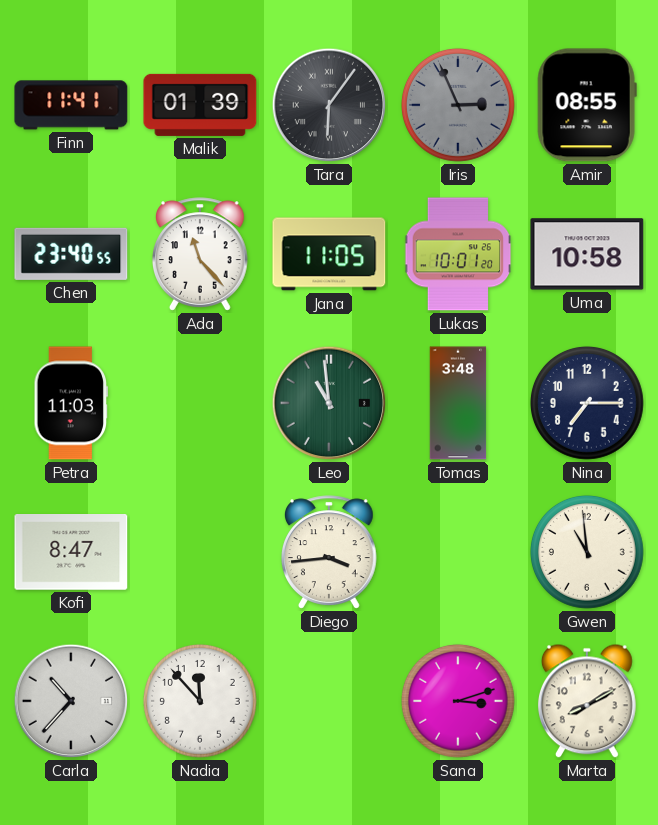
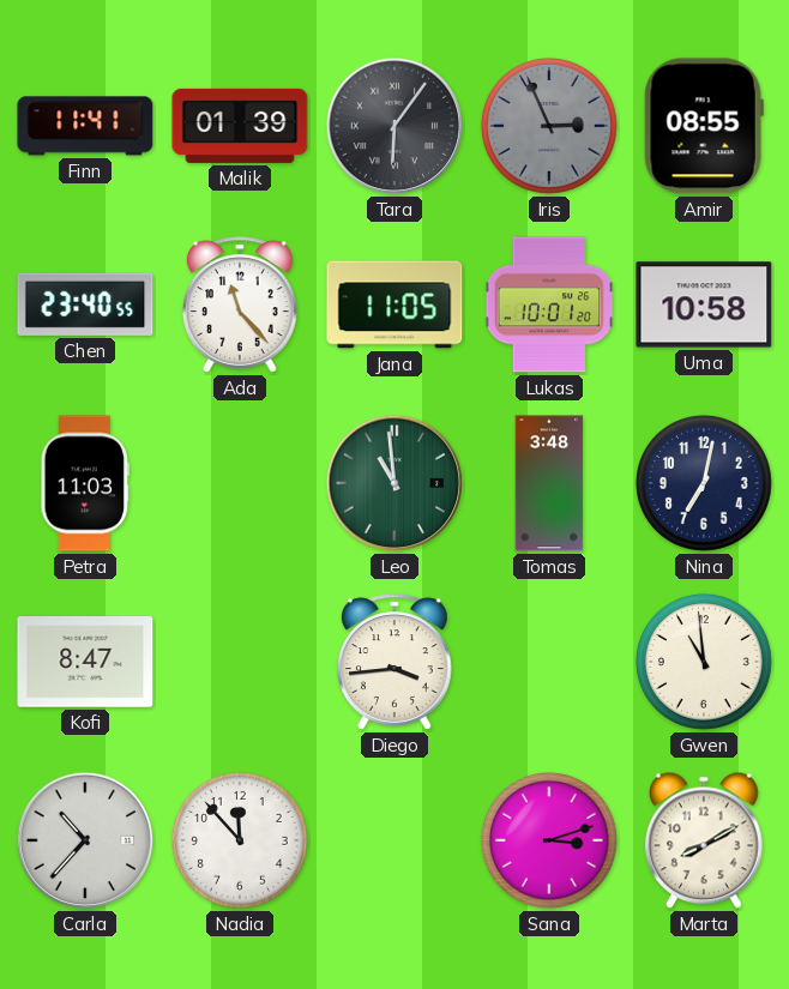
Nina: 7:15 -> 7:02 (704, 483)
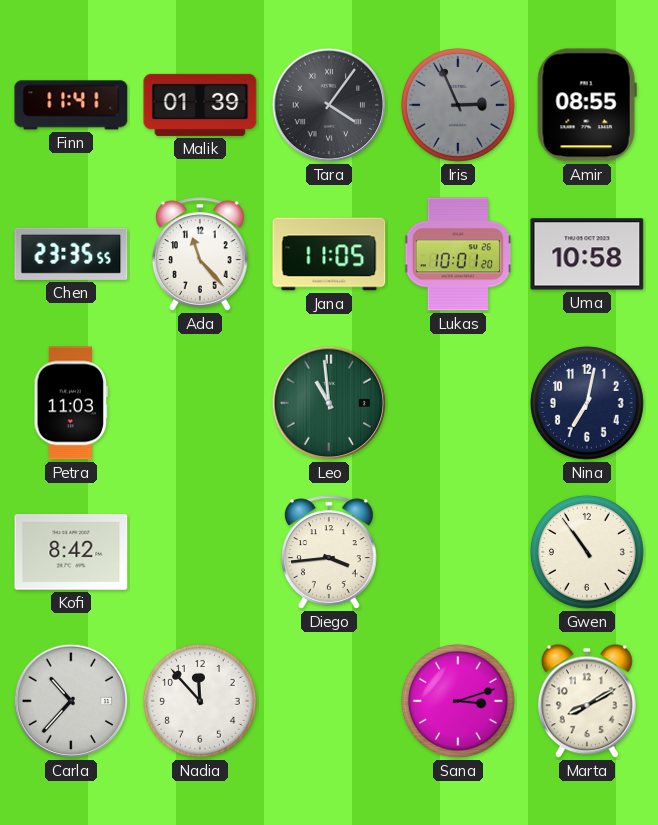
Tara: 6:06 -> 4:06 (329, 105)
Chen: 23:40 -> 23:35 (71, 254)
Tomas: 3:48 -> none (549, 483)
Kofi: 8:47 -> 8:42 (71, 553)
Gwen: 10:59 -> 10:54 (587, 552)
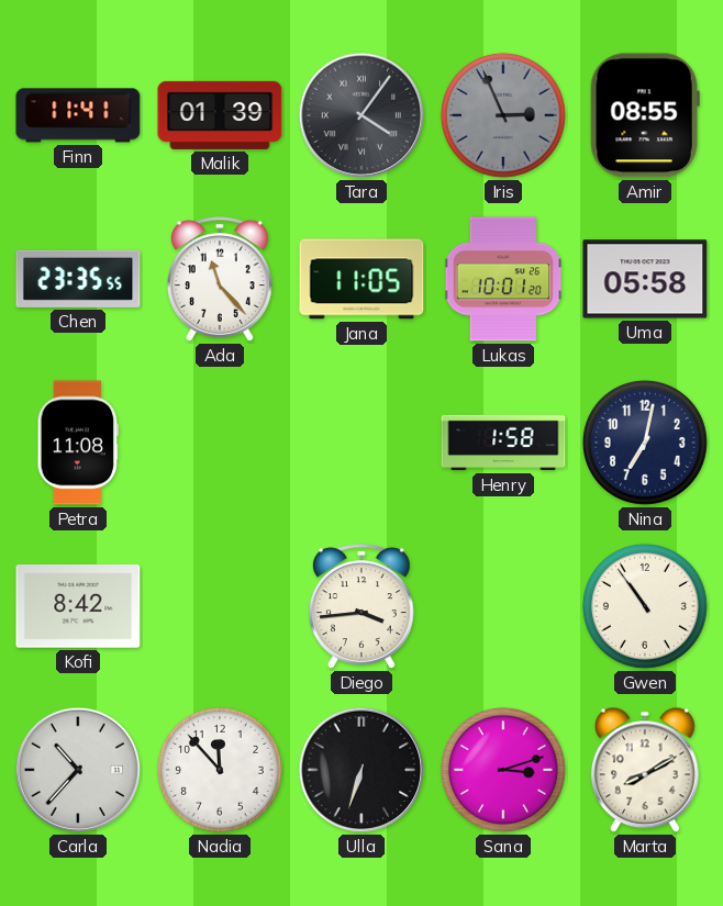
Uma: 10:58 -> 05:58 (645, 279)
Petra: 11:03 -> 11:08 (78, 443)
Leo: 10:59 -> none (329, 403)
Henry: none -> 1:58 (503, 443)
Ulla: none -> 6:33 (361, 770)
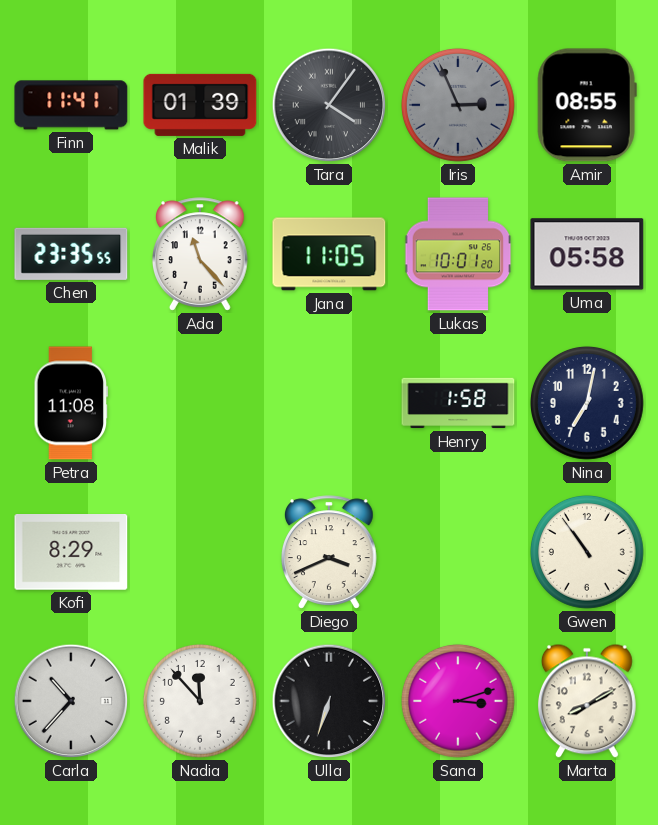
Kofi: 8:42 -> 8:29 (71, 553)
Diego: 3:44 -> 3:41 (329, 552)
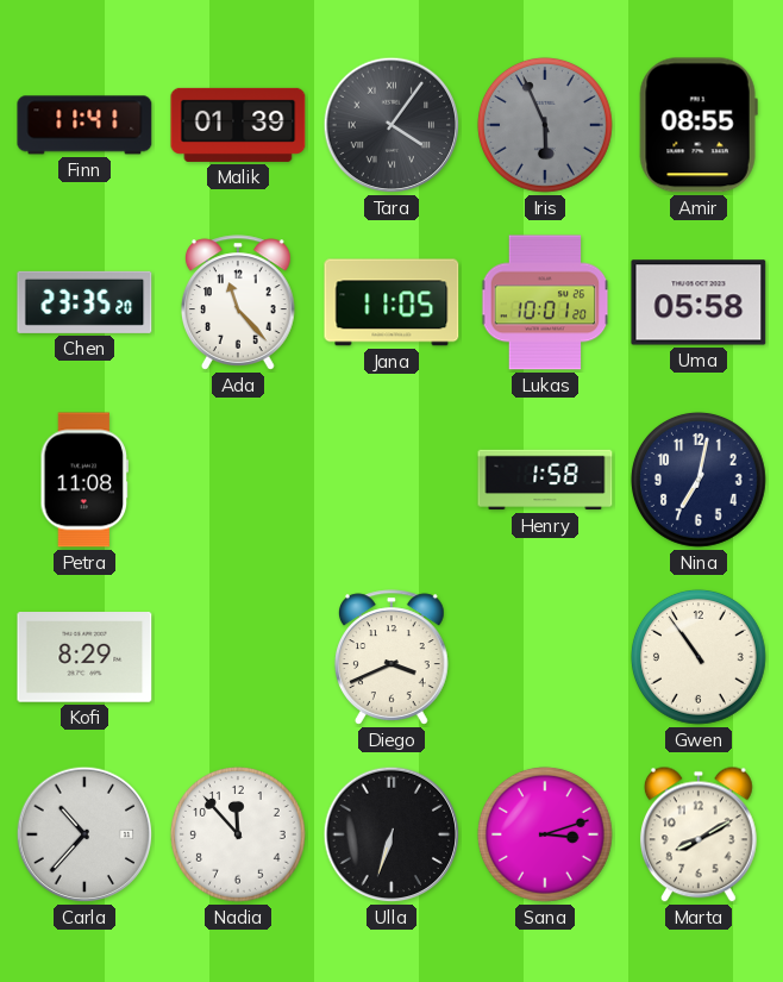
Iris: 2:56 -> 5:56 (545, 125)
Chen: 23:35:55 -> 23:35:20 (84, 302)
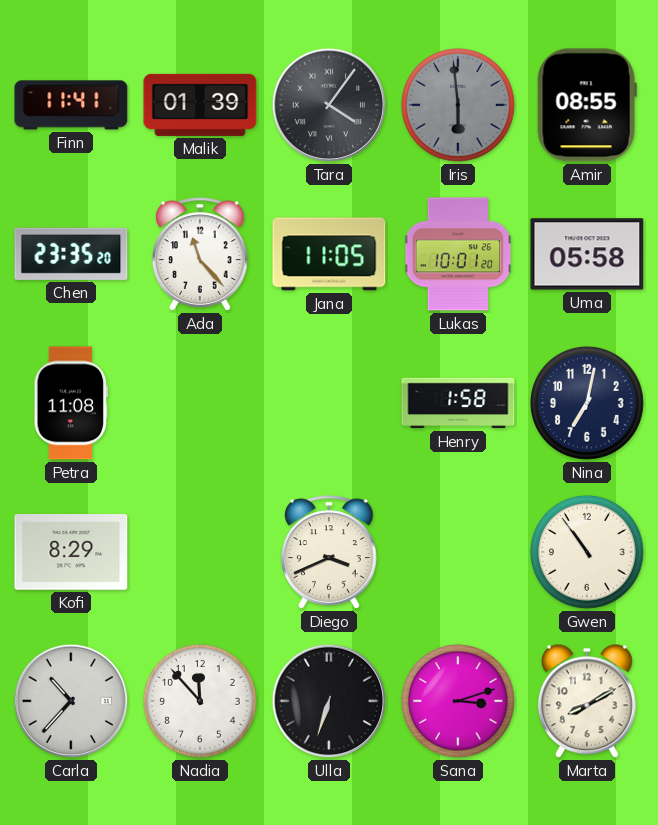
Iris: 5:56 -> 5:59 (458, 105)
